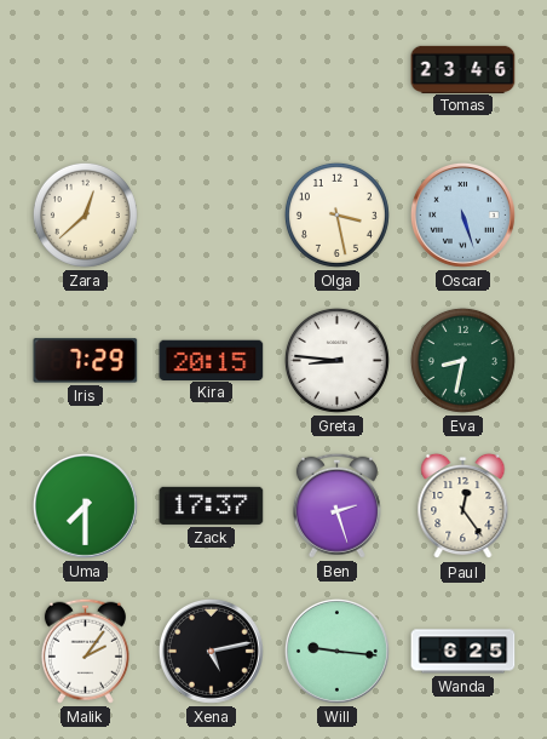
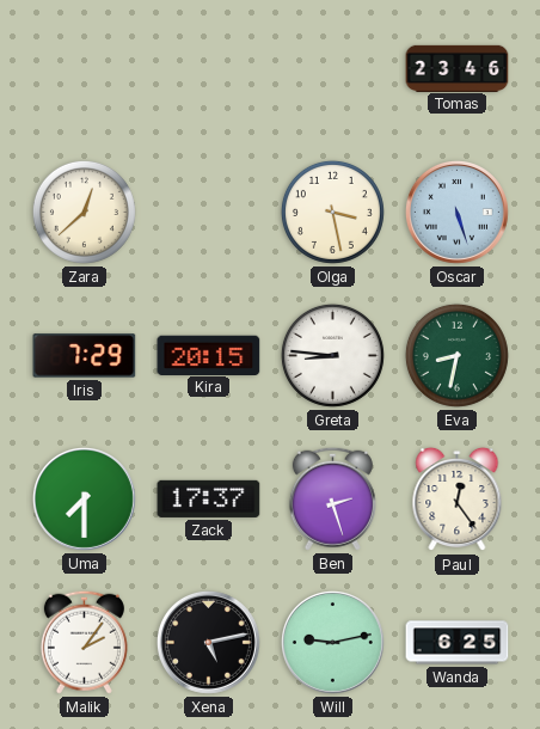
Will: 9:16 -> 9:13 (332, 642)
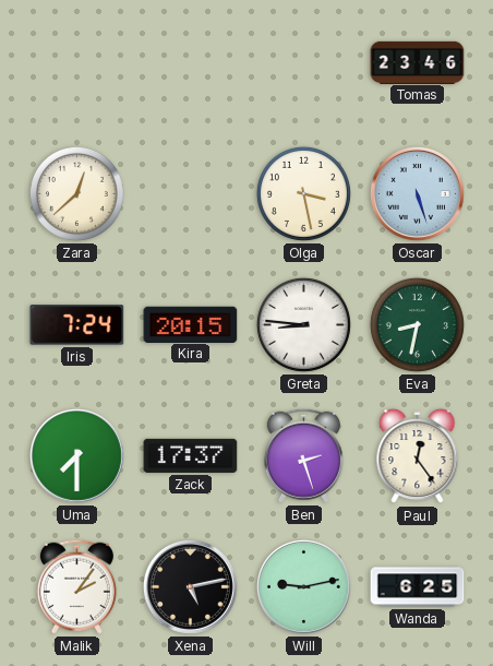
Iris: 7:29 -> 7:24 (77, 325)
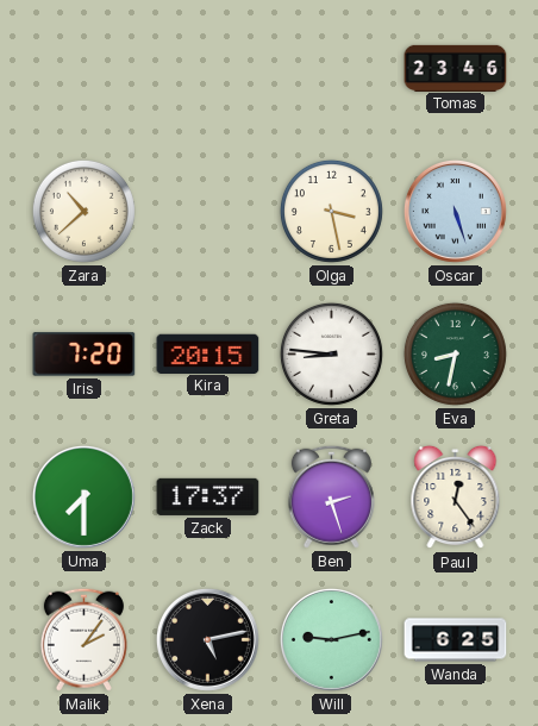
Zara: 12:38 -> 10:38 (83, 211)
Iris: 7:24 -> 7:20 (85, 355)
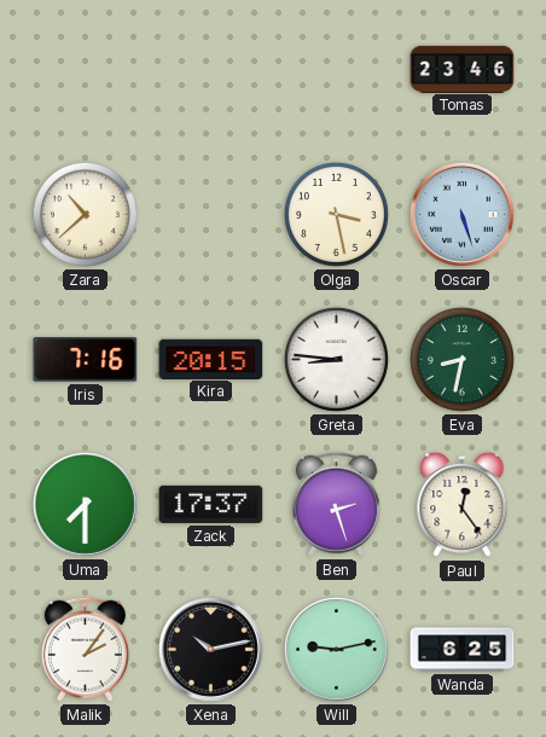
Iris: 7:20 -> 7:16 (86, 360)
Xena: 5:13 -> 10:13 (210, 649)
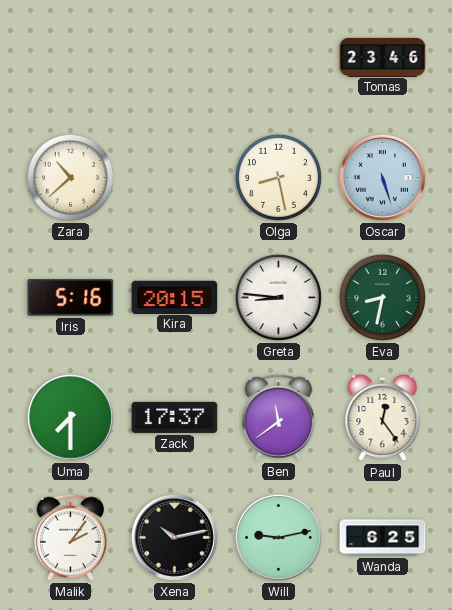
Olga: 3:28 -> 8:28 (278, 177)
Iris: 7:16 -> 5:16 (71, 298)
Ben: 2:27 -> 11:39 (278, 417)
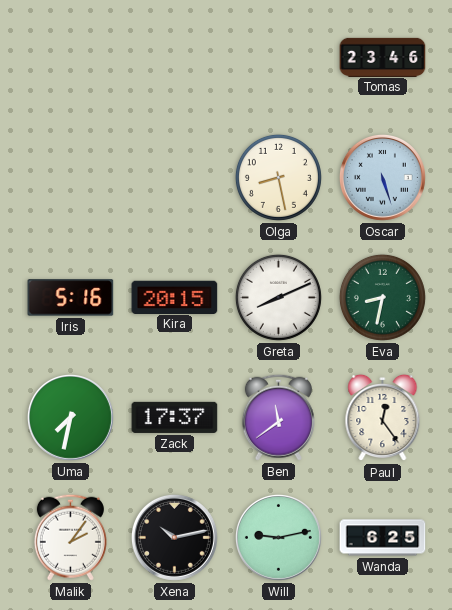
Zara: 10:38 -> none (70, 177)
Greta: 8:46 -> 8:11 (278, 297)
Uma: 7:30 -> 7:32 (70, 417)
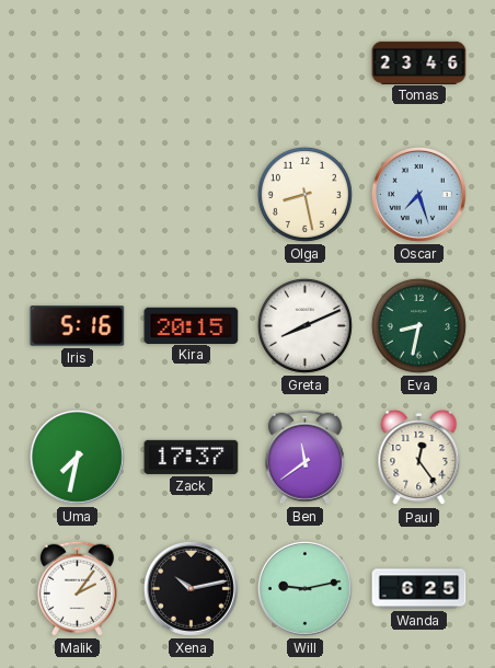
Oscar: 5:27 -> 7:27 (418, 194)
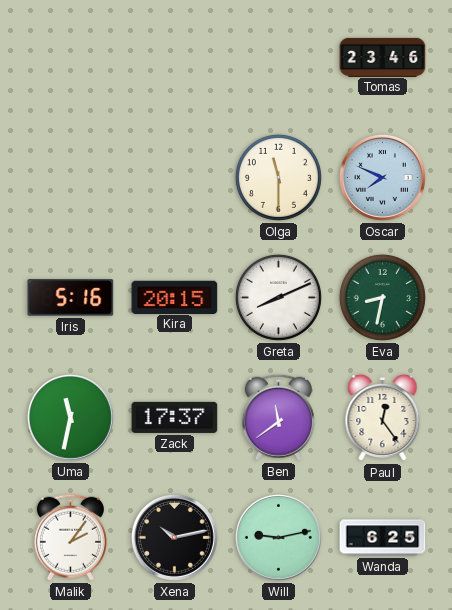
Olga: 8:28 -> 11:30 (278, 177)
Oscar: 7:27 -> 7:49 (382, 177)
Uma: 7:32 -> 11:32 (70, 417)
